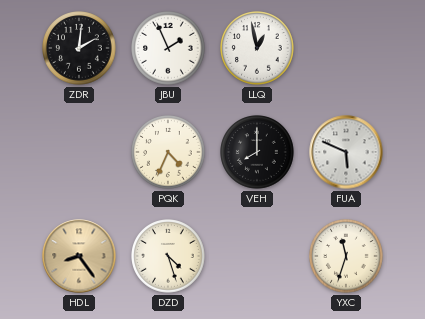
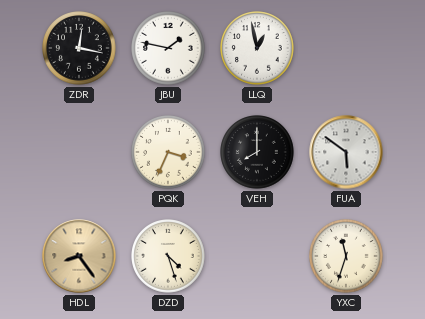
ZDR: 2:01 -> 12:17 (79, 48)
JBU: 1:56 -> 1:47 (168, 48)
PQK: 4:34 -> 3:34 (168, 152)
FUA: 5:49 -> 5:51 (346, 152)
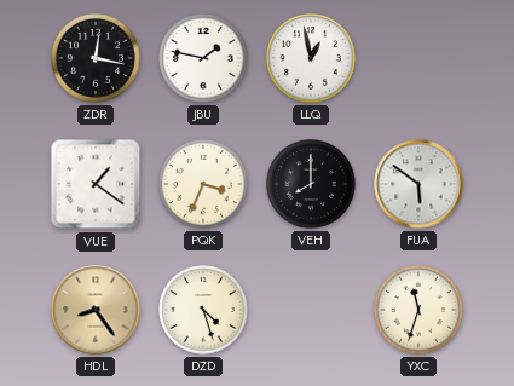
VUE: none -> 1:21 (96, 184)
